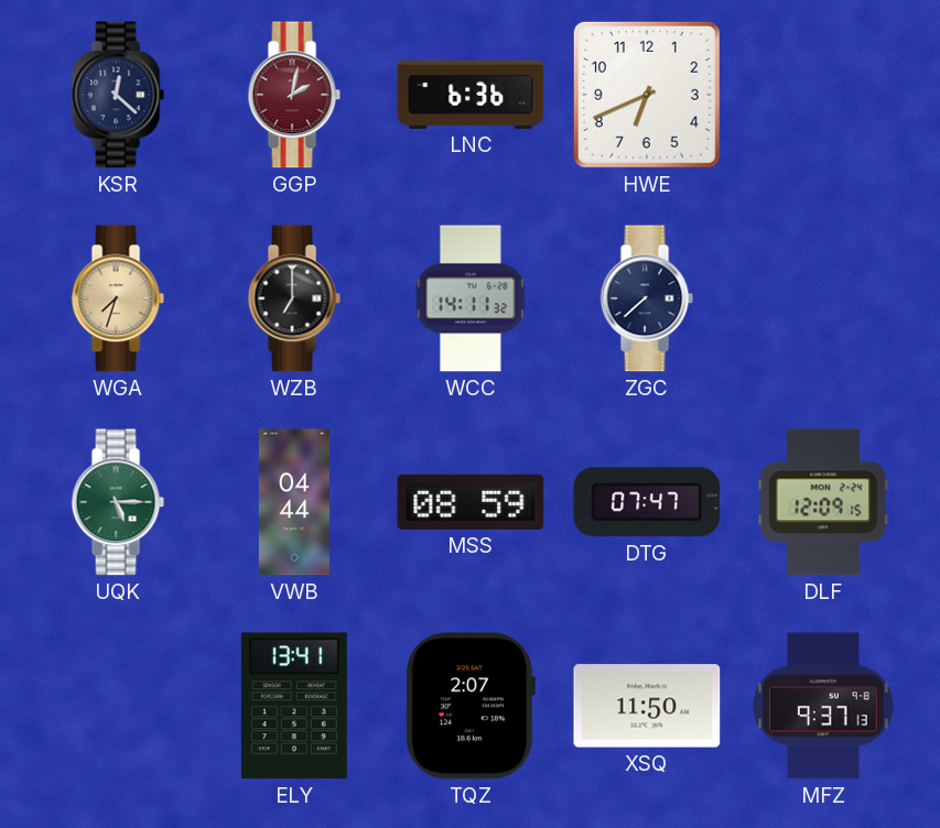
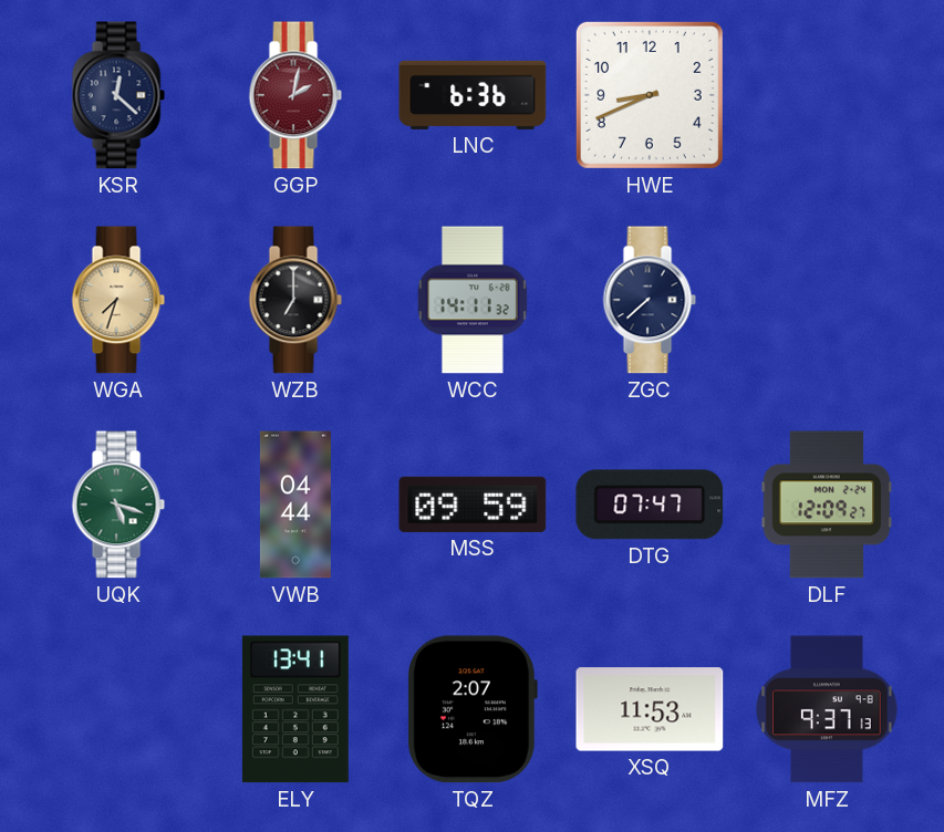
HWE: 6:41 -> 8:41 (650, 95)
UQK: 5:15 -> 5:18 (118, 505)
MSS: 08:59 -> 09:59 (473, 505)
DLF: 12:09:15 -> 12:09:27 (827, 505)
XSQ: 11:50 -> 11:53 (650, 709)
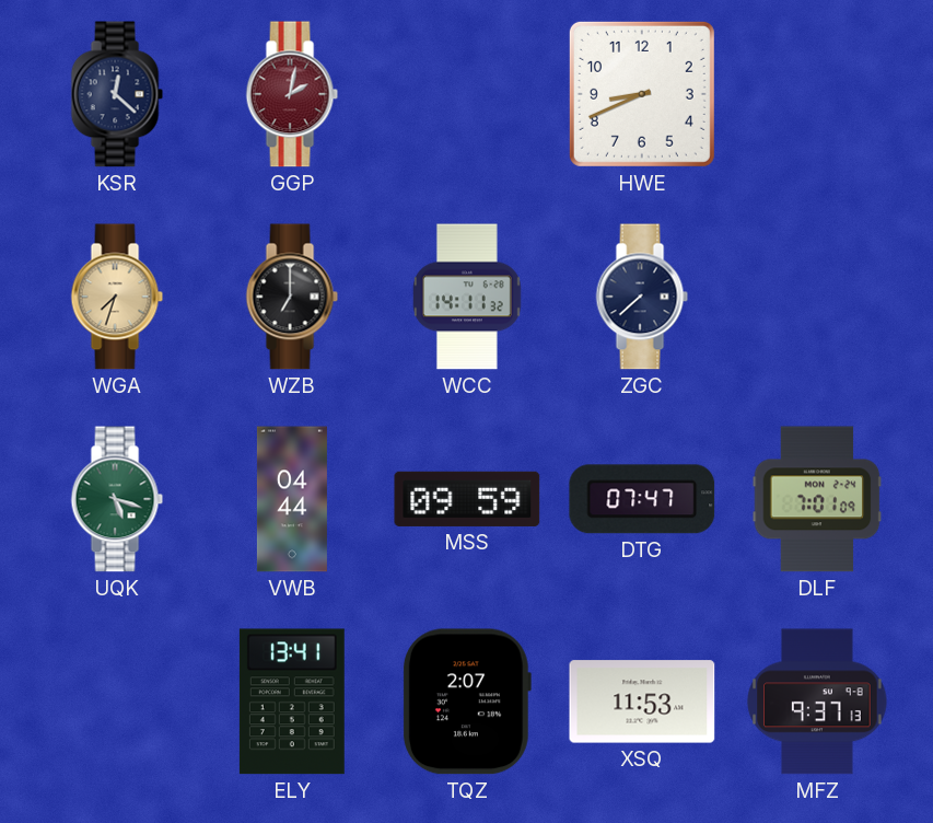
LNC: 6:36 -> none (473, 95)
DLF: 12:09 -> 7:01 (817, 499)
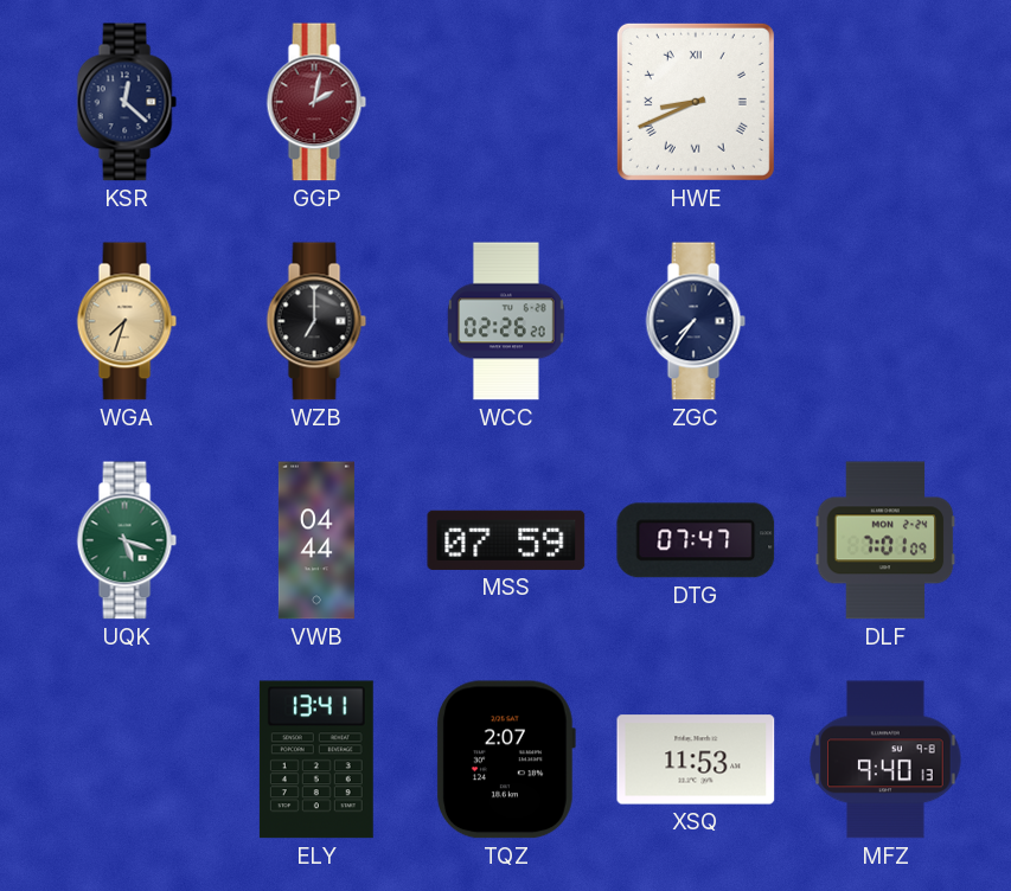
HWE numerals: Arabic -> Roman (696, 102)
WCC: 14:11 -> 02:26 (507, 321)
ZGC: 7:38 -> 7:36 (696, 321)
MSS: 09:59 -> 07:59 (506, 540)
MFZ: 9:37 -> 9:40 (885, 759)
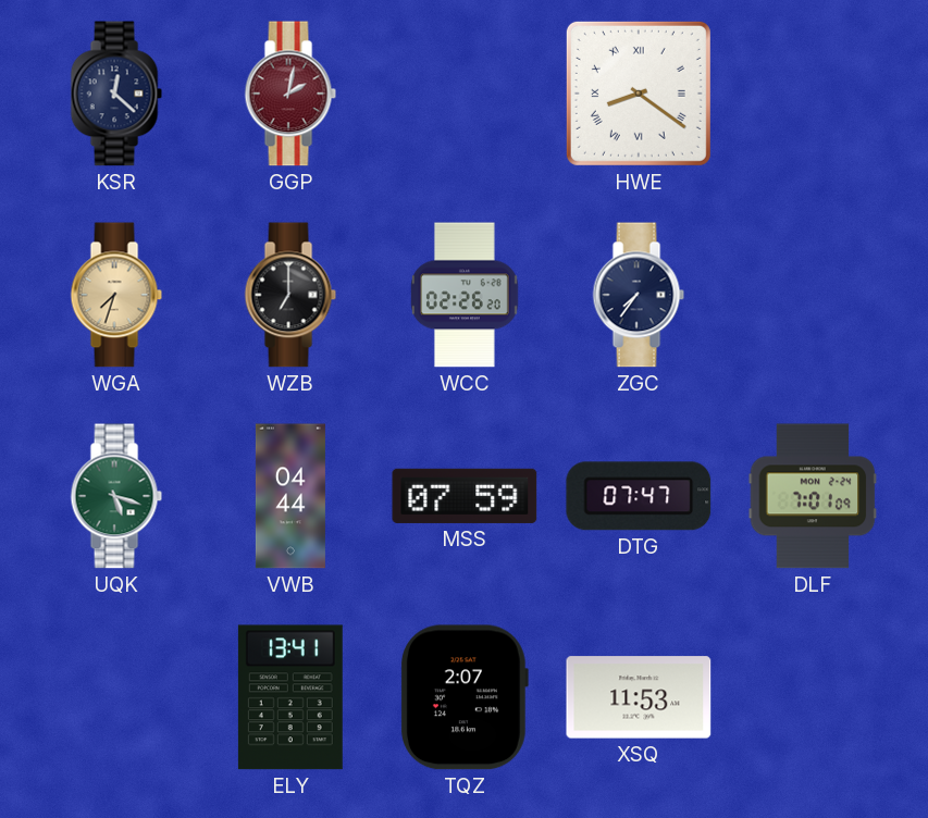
HWE: 8:41 -> 8:21 (639, 94)
MFZ: 9:40 -> none (885, 759)
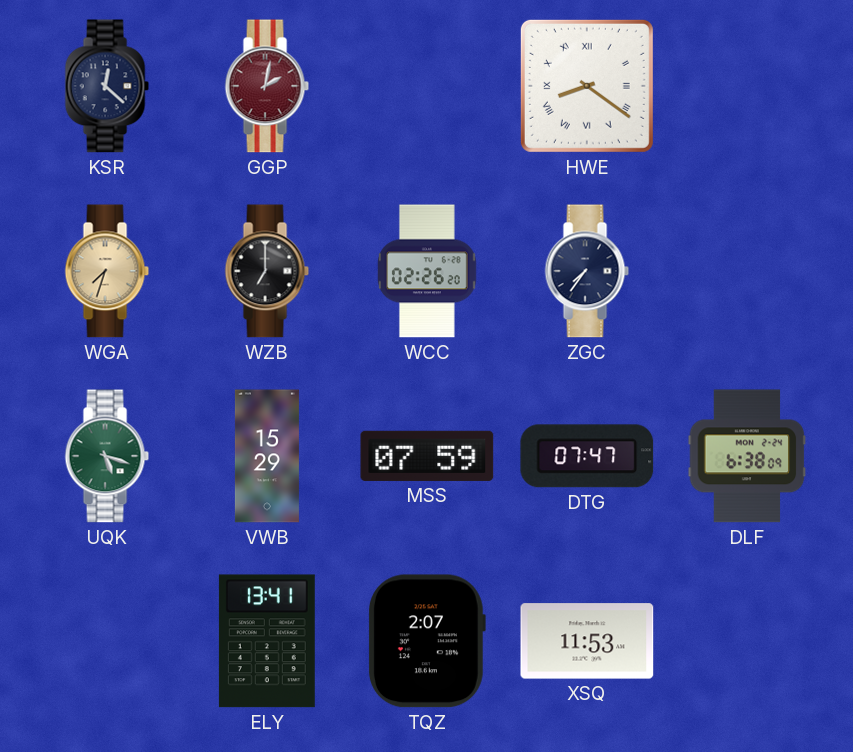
VWB: 04:44 -> 15:29 (267, 456)
DLF: 7:01 -> 6:38 (747, 456)
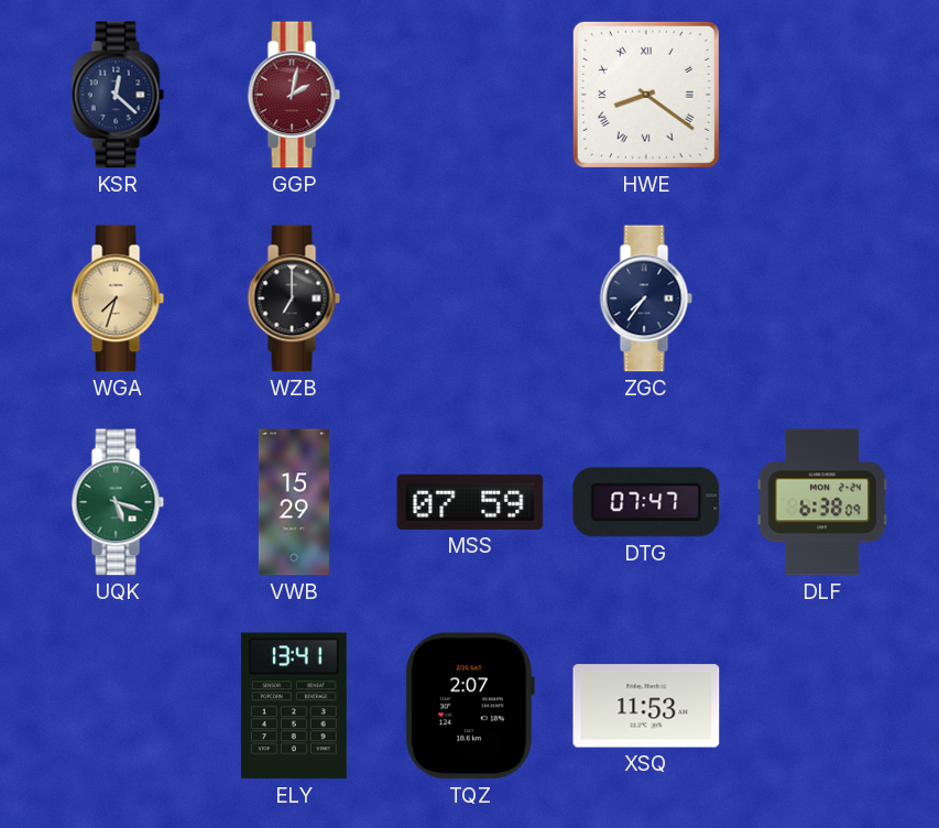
WCC: 02:26 -> none (428, 271)
